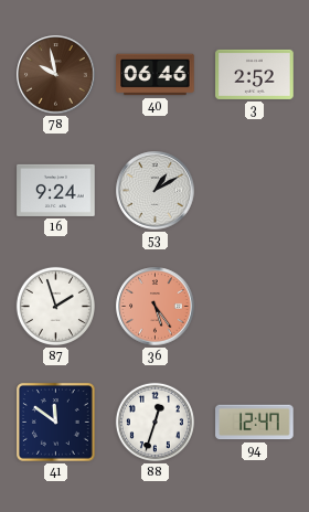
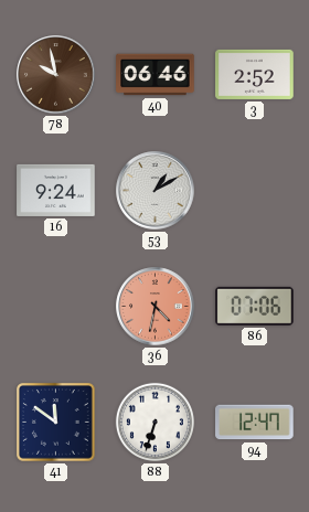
87: 1:57 -> none (55, 306)
36: 5:24 -> 4:32 (156, 307)
86: none -> 07:06 (255, 306)
88: 12:33 -> 6:33 (154, 422)
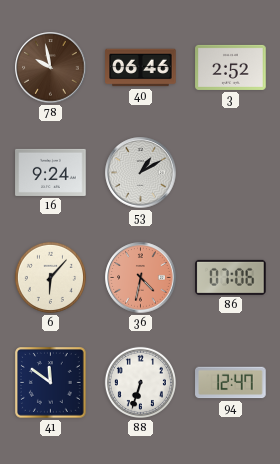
6: none -> 6:07 (50, 277)
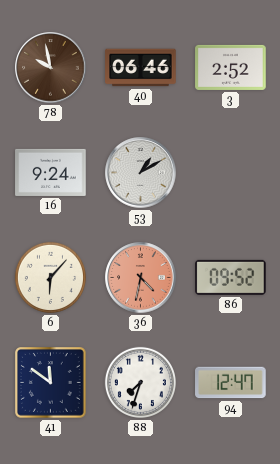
86: 07:06 -> 09:52 (231, 277)
88: 6:33 -> 7:33 (140, 382)
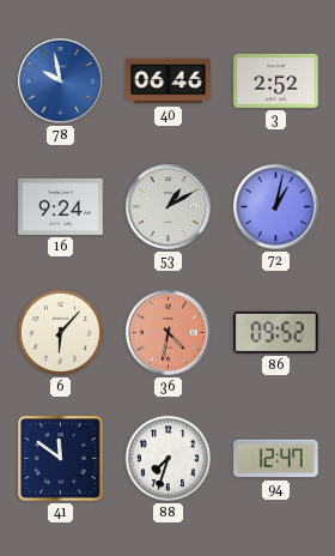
78 dial: brown -> blue (61, 81)
72: none -> 1:02 (276, 207)
